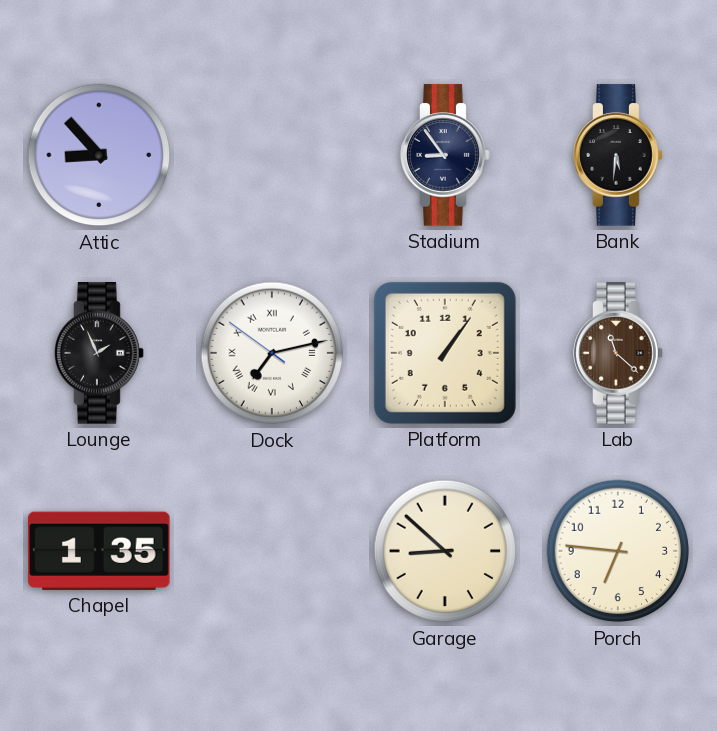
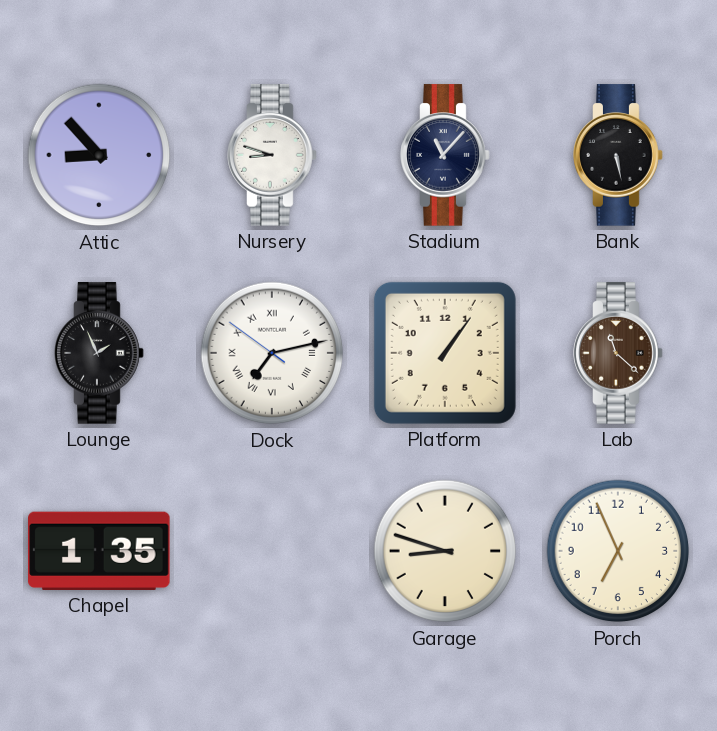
Nursery: none -> 8:48 (272, 155)
Stadium: 8:54 -> 11:07 (445, 155)
Bank: 5:31 -> 5:28 (618, 155)
Garage: 8:52 -> 8:48 (445, 551)
Porch: 6:46 -> 6:56 (618, 551)
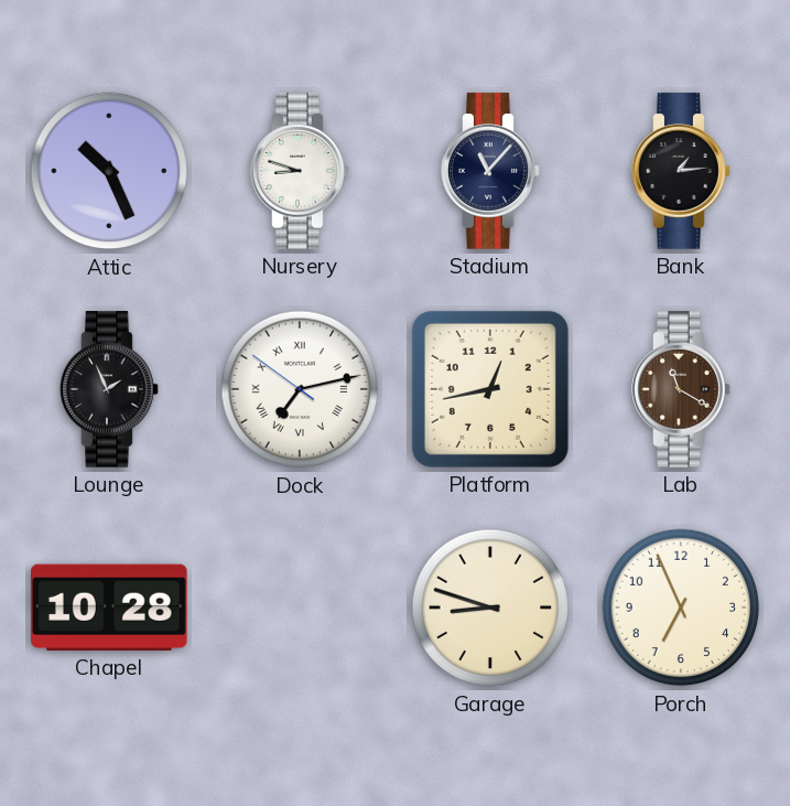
Attic: 8:53 -> 10:26 (109, 171)
Bank: 5:28 -> 1:14 (681, 171)
Platform: 1:06 -> 12:43 (490, 389)
Lab: 11:22 -> 11:20 (681, 389)
Chapel: 1:35 -> 10:28 (109, 608)
